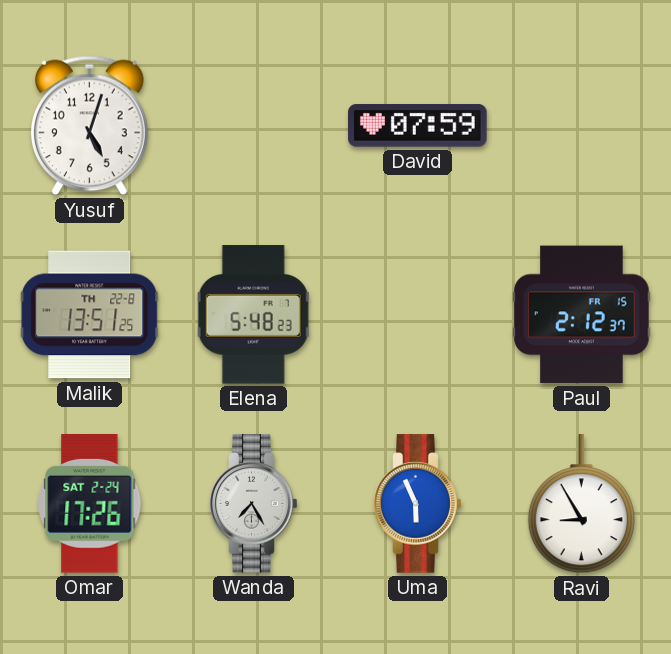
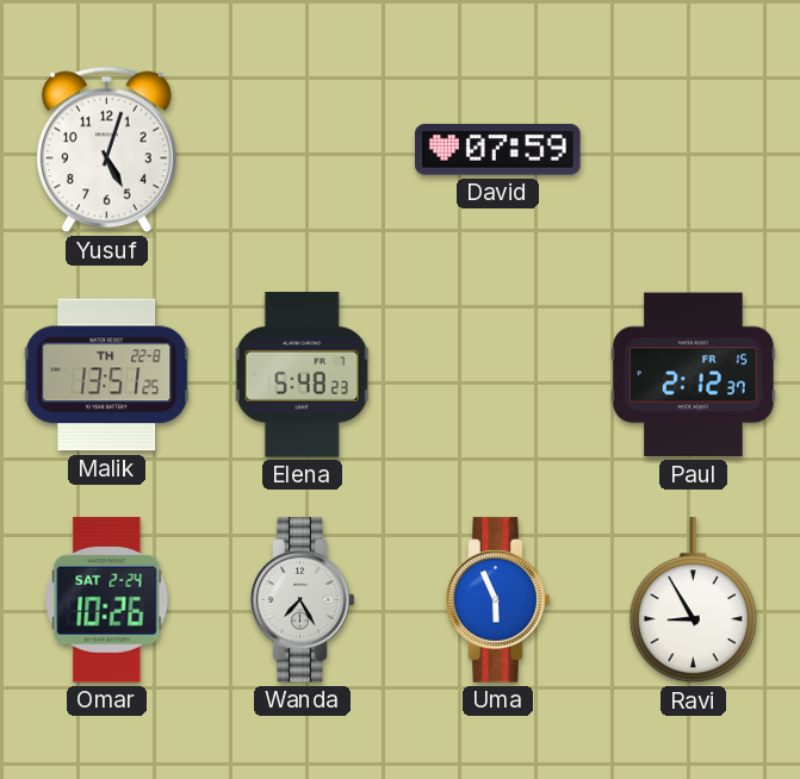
Omar: 17:26 -> 10:26 (107, 600)
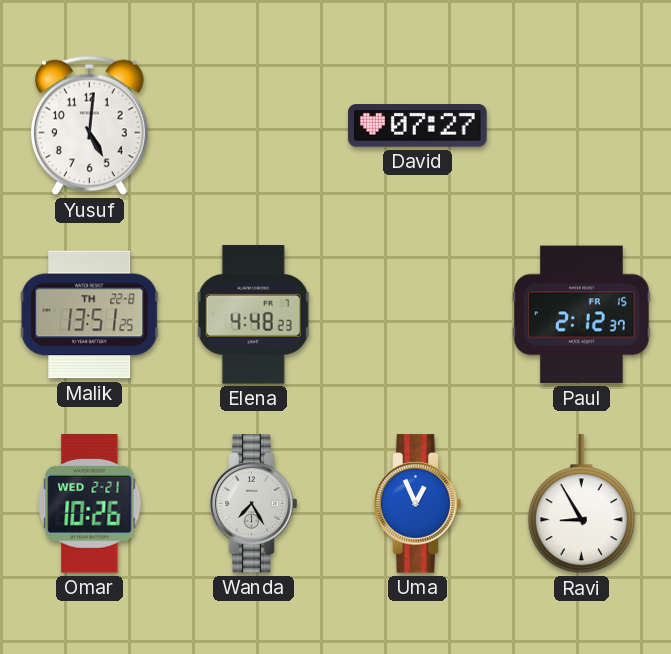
Yusuf: 5:03 -> 5:01 (90, 126)
David: 07:59 -> 07:27 (418, 126)
Elena: 5:48 -> 4:48 (254, 315)
Omar date: SAT 2-24 -> WED 2-21 (90, 504)
Uma: 5:56 -> 12:56 (418, 504)
